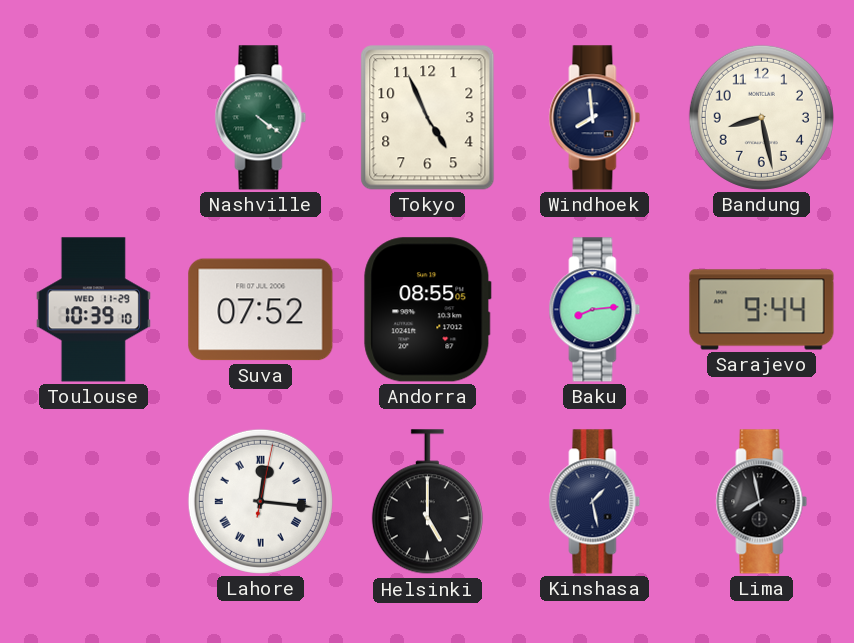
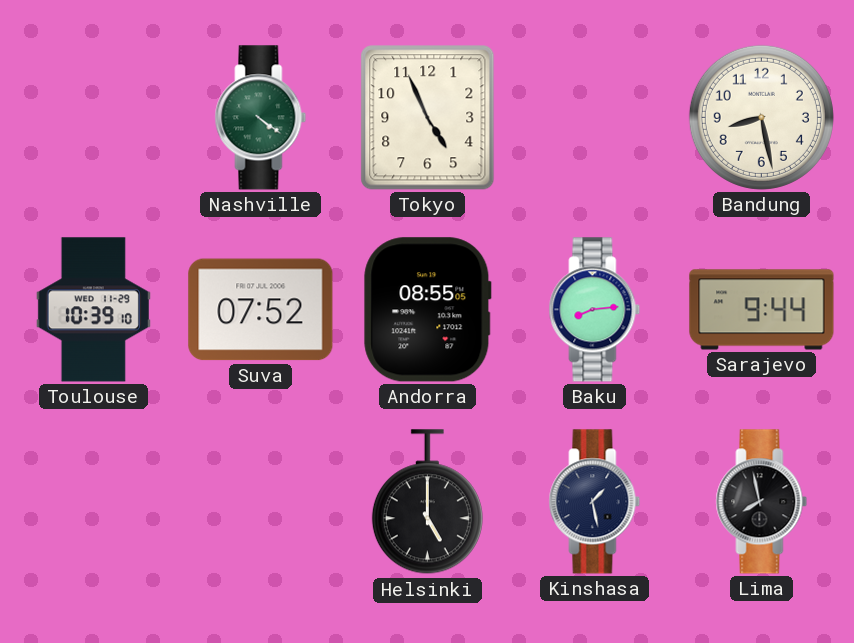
Windhoek: 7:59 -> none (595, 118)
Lahore: 12:16 -> none (260, 501)
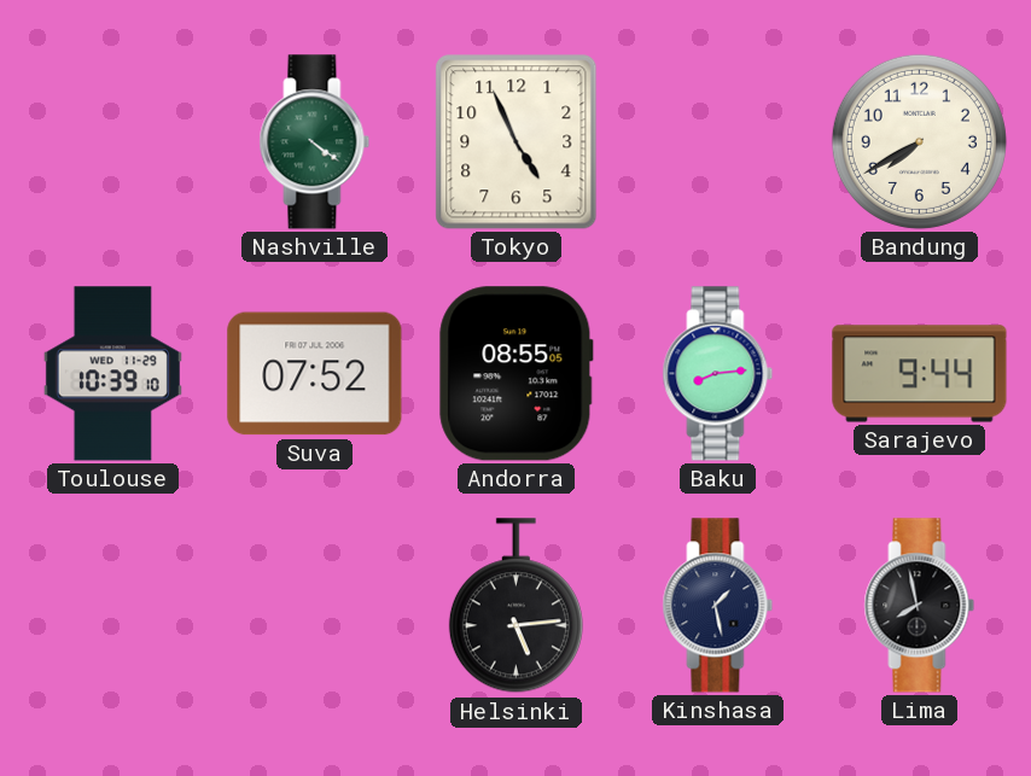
Bandung: 8:28 -> 7:40 (919, 141)
Helsinki: 5:00 -> 5:14 (515, 606)
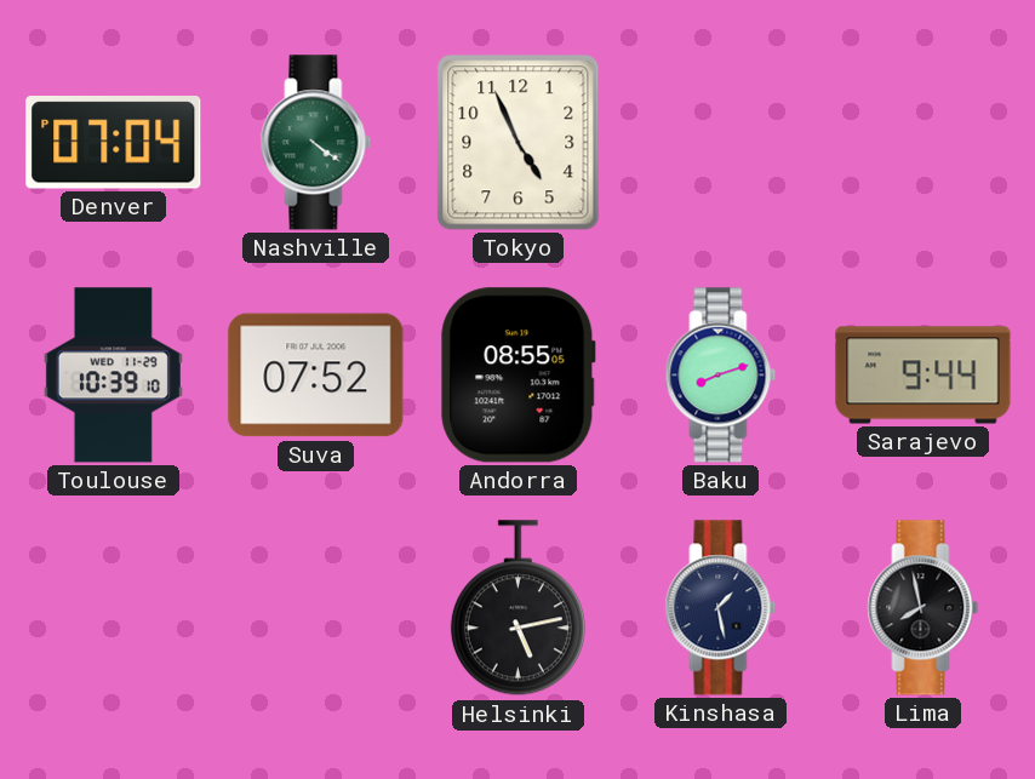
Denver: none -> 07:04 (114, 143)
Bandung: 7:40 -> none (919, 141)
Baku: 8:14 -> 8:12 (721, 376)
Helsinki: 5:14 -> 5:13 (517, 608)
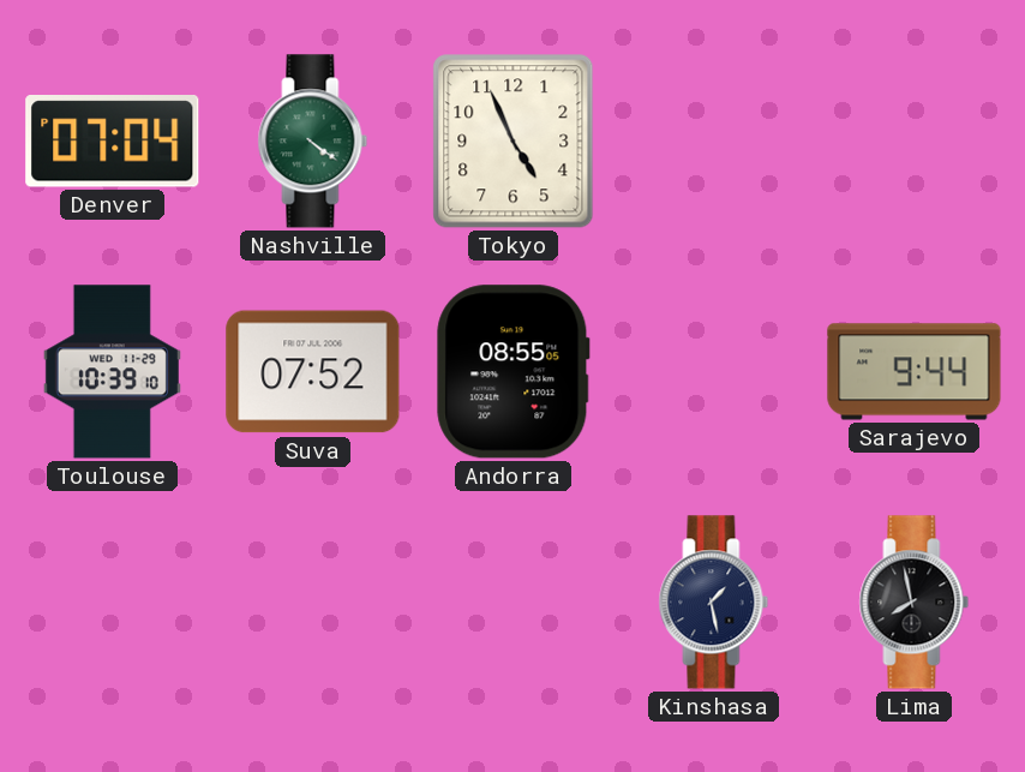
Baku: 8:12 -> none (721, 376)
Helsinki: 5:13 -> none (517, 608)
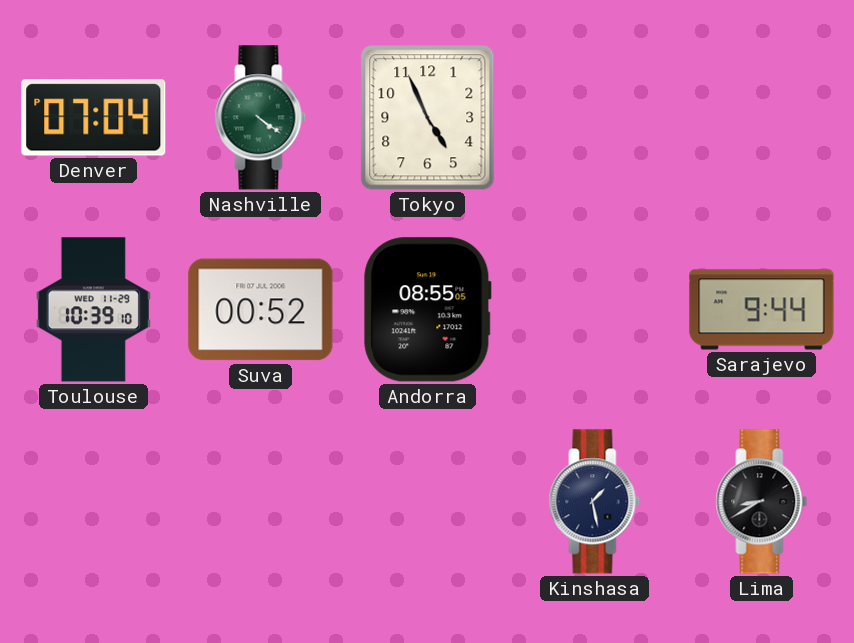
Suva: 07:52 -> 00:52 (261, 310)
Lima: 7:58 -> 8:40 (762, 502)
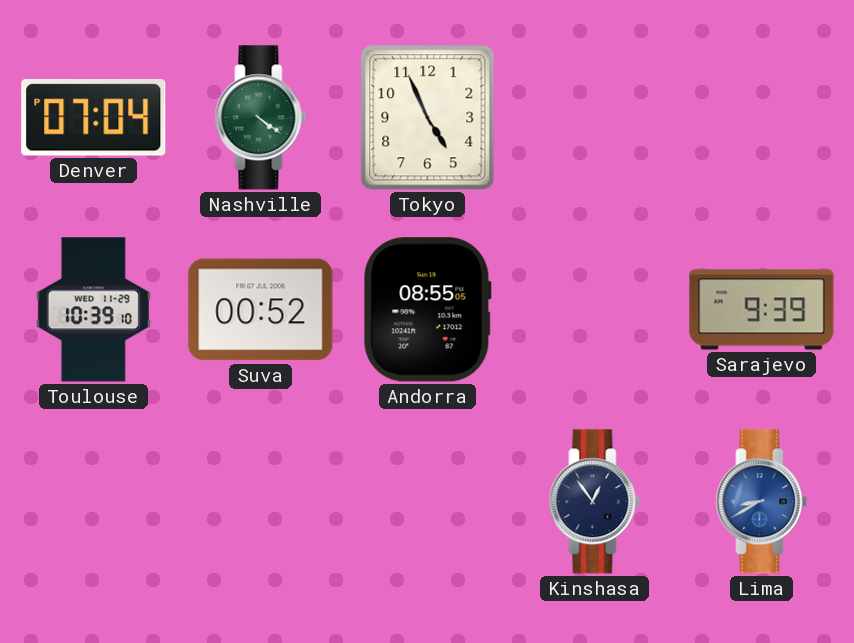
Sarajevo: 9:44 -> 9:39 (762, 310)
Kinshasa: 1:28 -> 12:54 (595, 502)
Lima dial: black -> blue (762, 502)
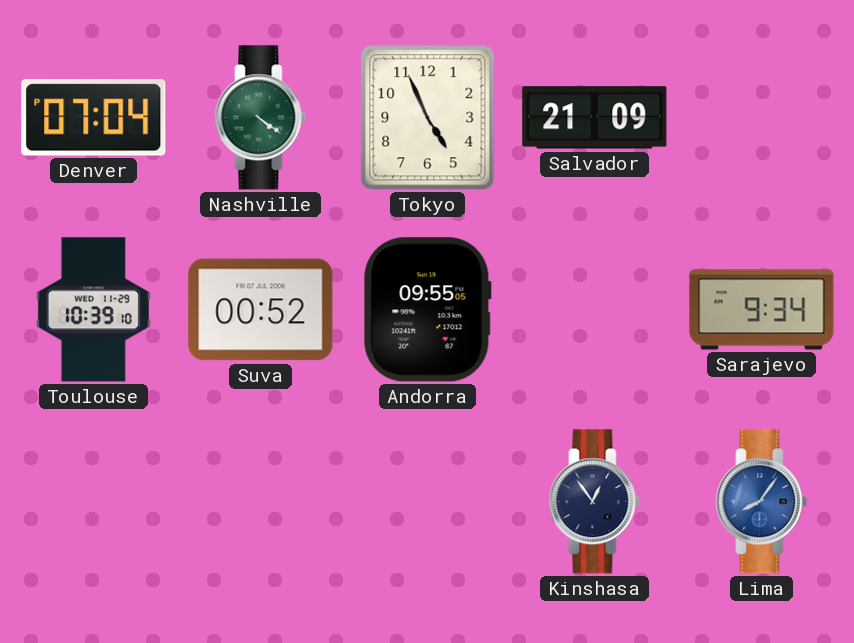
Salvador: none -> 21:09 (595, 118)
Andorra: 08:55 -> 09:55 (428, 310)
Sarajevo: 9:39 -> 9:34 (762, 310)
Lima: 8:40 -> 8:06 (762, 502)
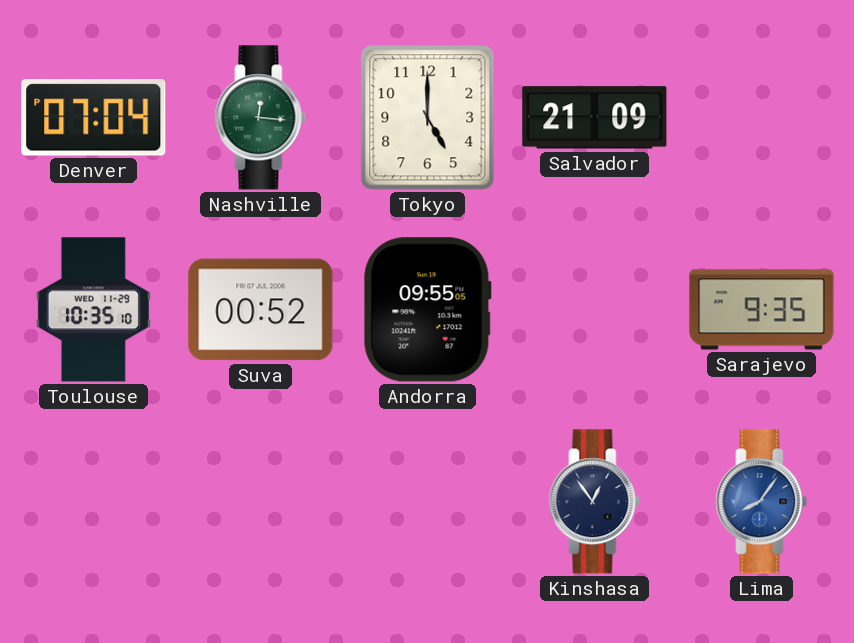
Nashville: 4:21 -> 12:16 (261, 118)
Tokyo: 4:56 -> 5:00 (428, 118)
Toulouse: 10:39 -> 10:35 (93, 310)
Sarajevo: 9:34 -> 9:35 (762, 310)
